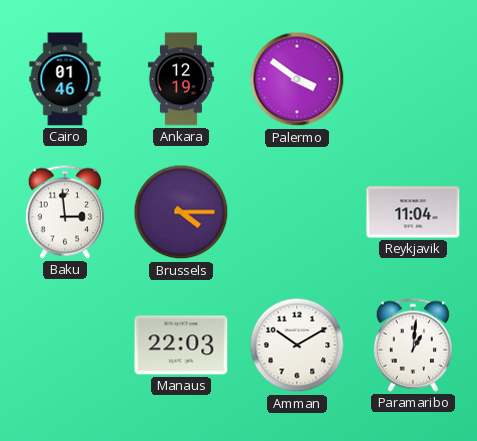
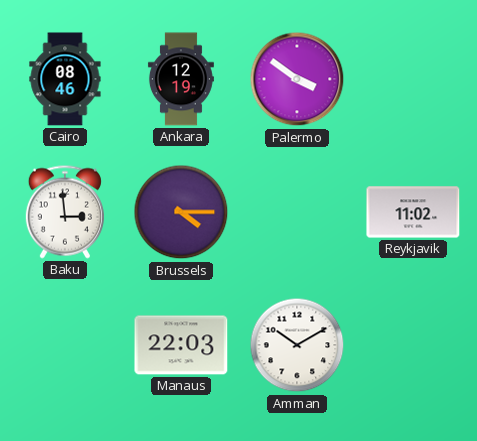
Cairo: 01:46 -> 08:46 (65, 79)
Reykjavik: 11:04 -> 11:02 (413, 212)
Paramaribo: 1:01 -> none (413, 345)
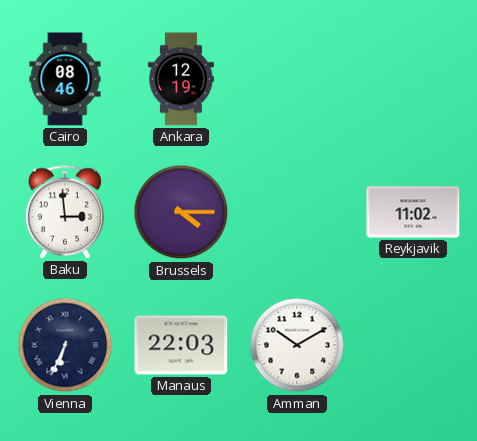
Palermo: 3:51 -> none (297, 79)
Vienna: none -> 6:34 (65, 345)
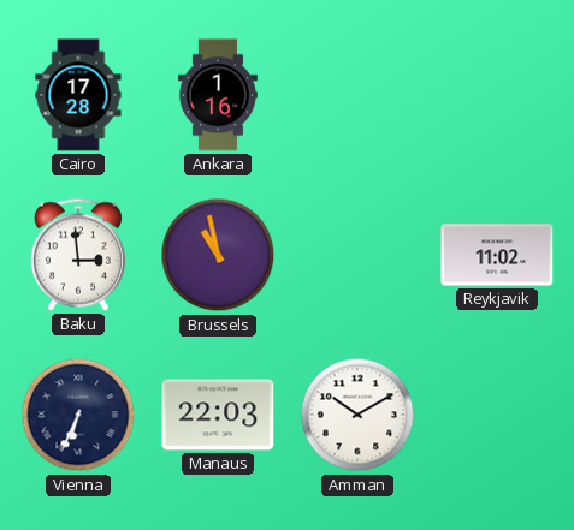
Cairo: 08:46 -> 17:28 (78, 95)
Ankara: 12:19 -> 1:16 (218, 95)
Brussels: 4:15 -> 10:58 (218, 255)
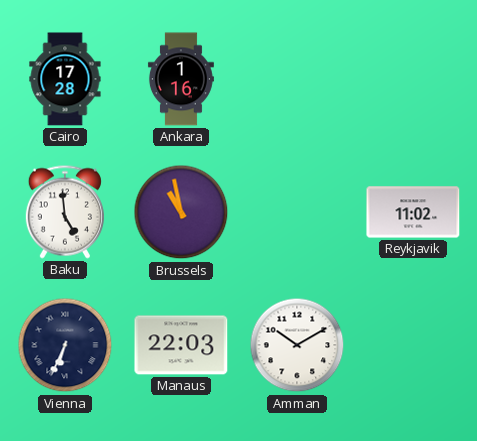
Baku: 2:59 -> 4:59 (65, 212)
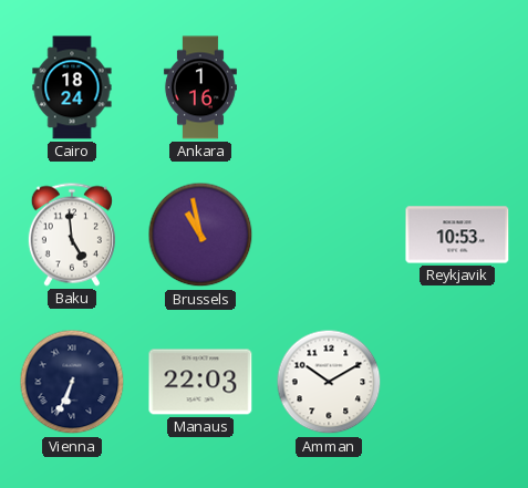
Cairo: 17:28 -> 18:24 (72, 87)
Reykjavik: 11:02 -> 10:53 (457, 235)
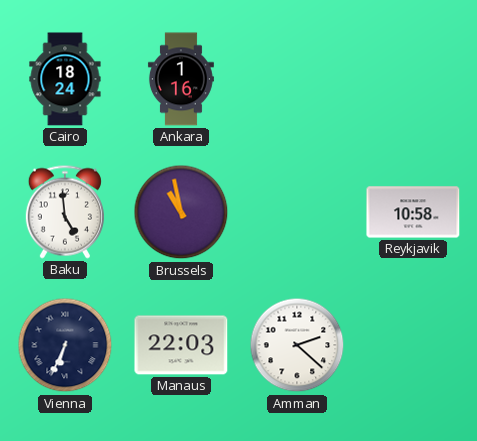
Reykjavik: 10:53 -> 10:58 (413, 212)
Amman: 10:10 -> 2:22 (297, 345)
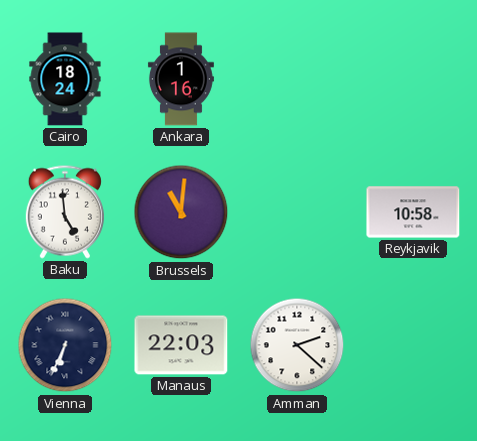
Brussels: 10:58 -> 11:01 (181, 212)
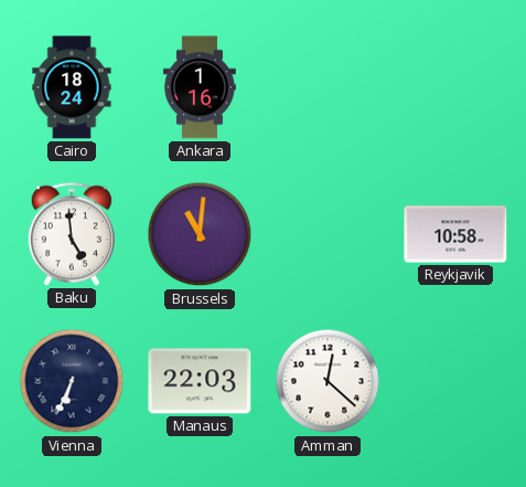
Amman: 2:22 -> 12:22 (328, 381)
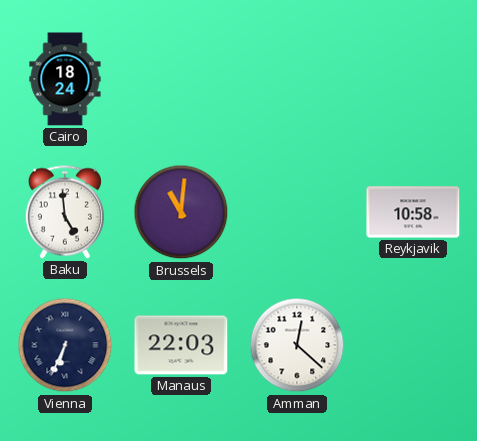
Ankara: 1:16 -> none (200, 87)
